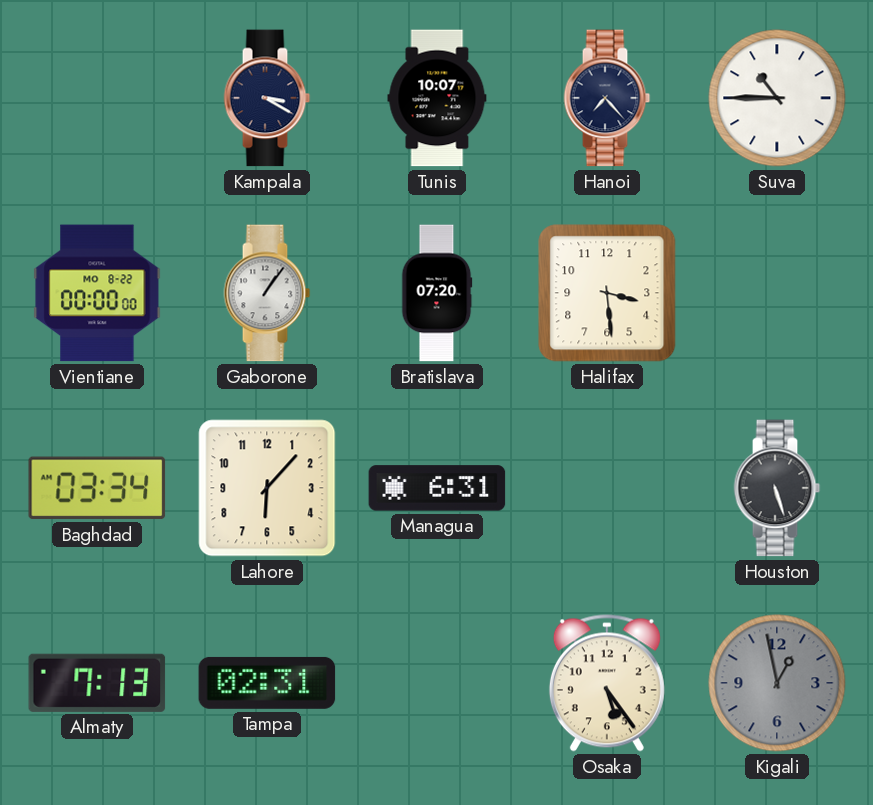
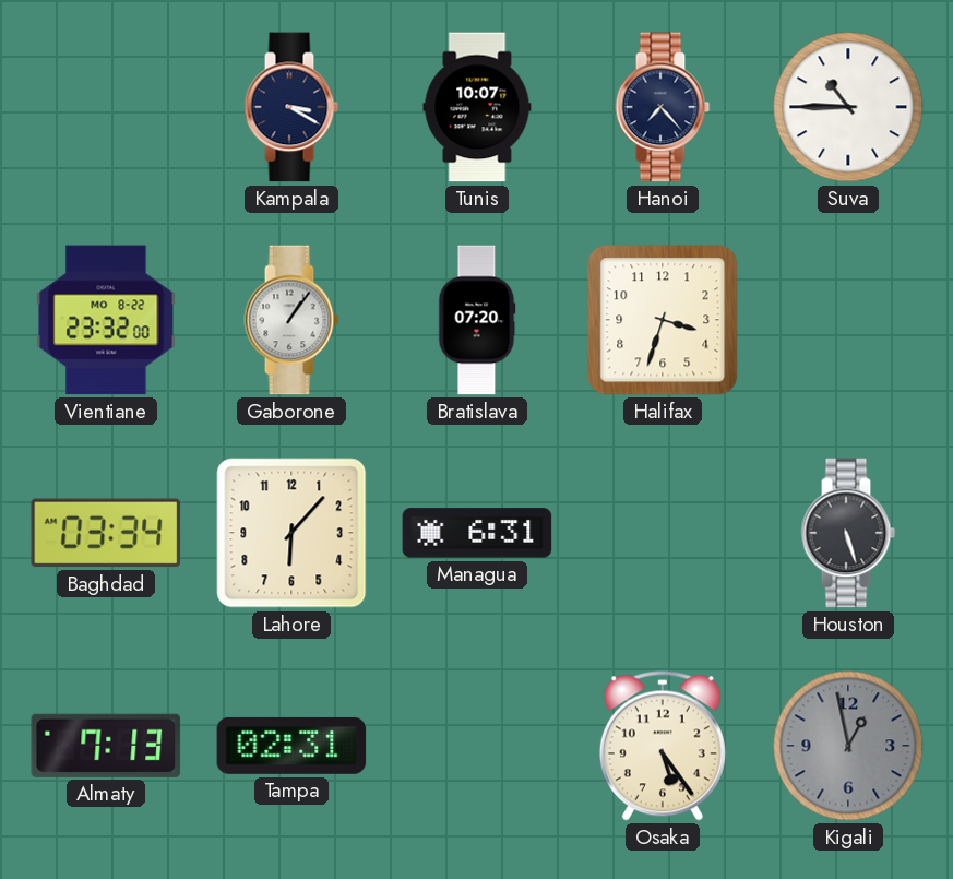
Vientiane: 00:00 -> 23:32 (106, 320)
Halifax: 3:29 -> 3:33 (663, 320)
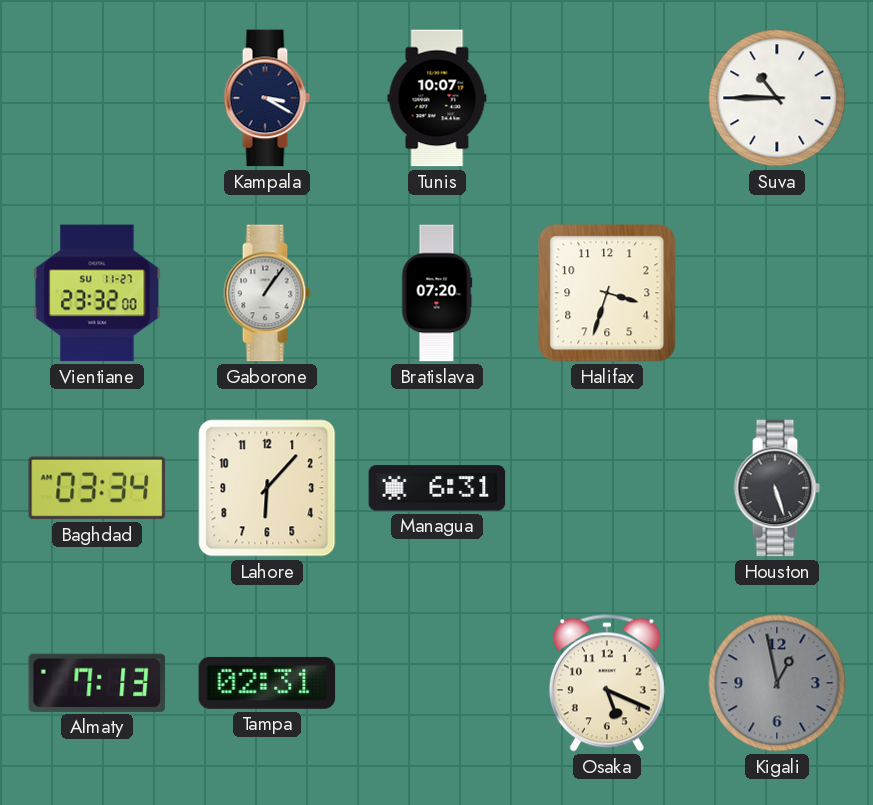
Hanoi: 7:23 -> none (663, 107)
Vientiane date: MO 8-22 -> SU 11-27 (97, 293)
Osaka: 5:24 -> 5:19 (607, 683)
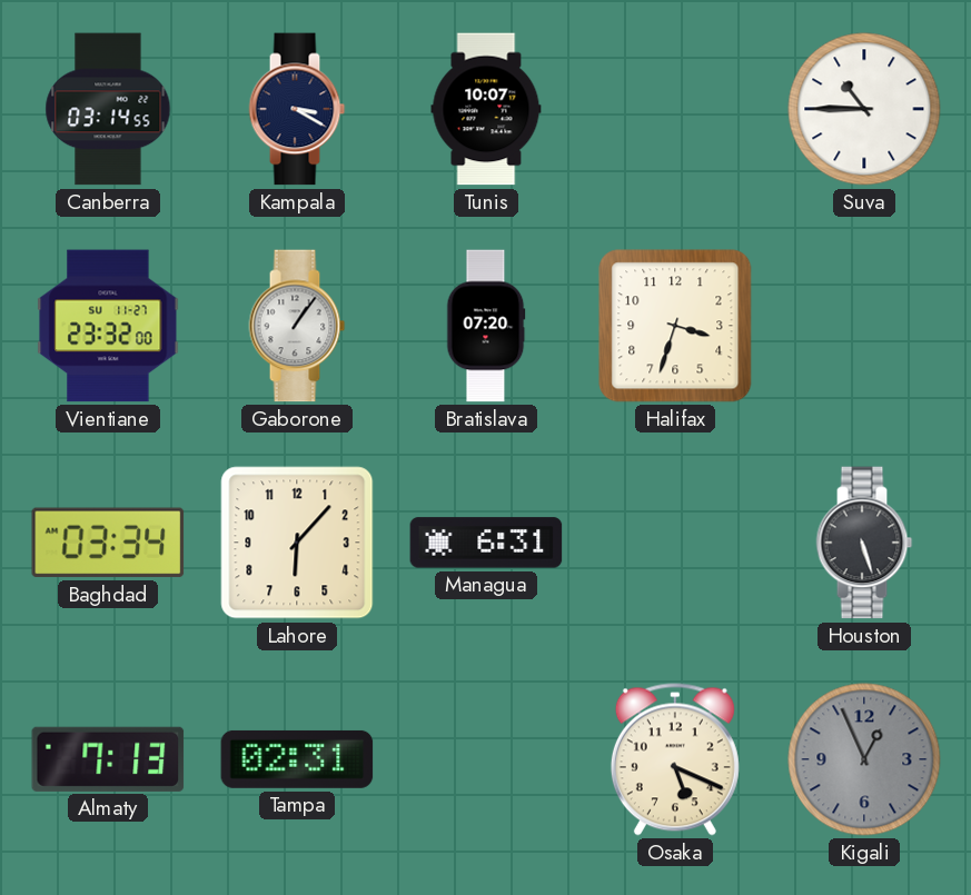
Canberra: none -> 03:14 (108, 109)
Kigali: 12:58 -> 12:56 (864, 759)
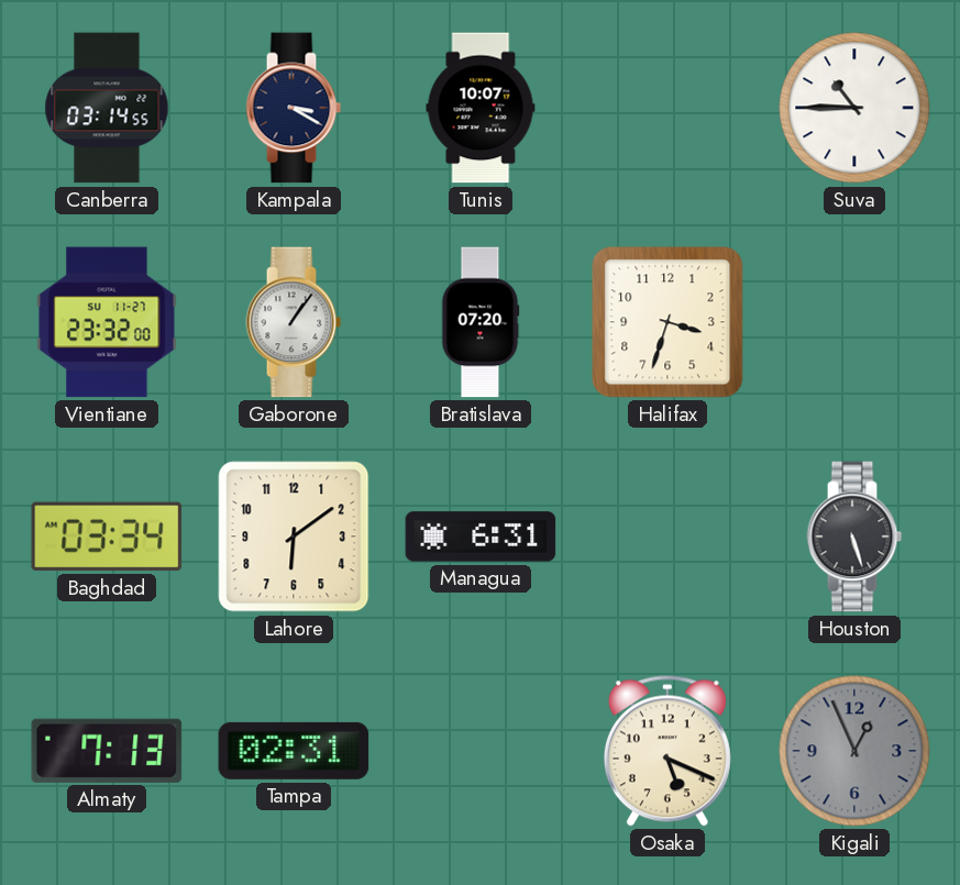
Lahore: 6:07 -> 6:09 (294, 536)
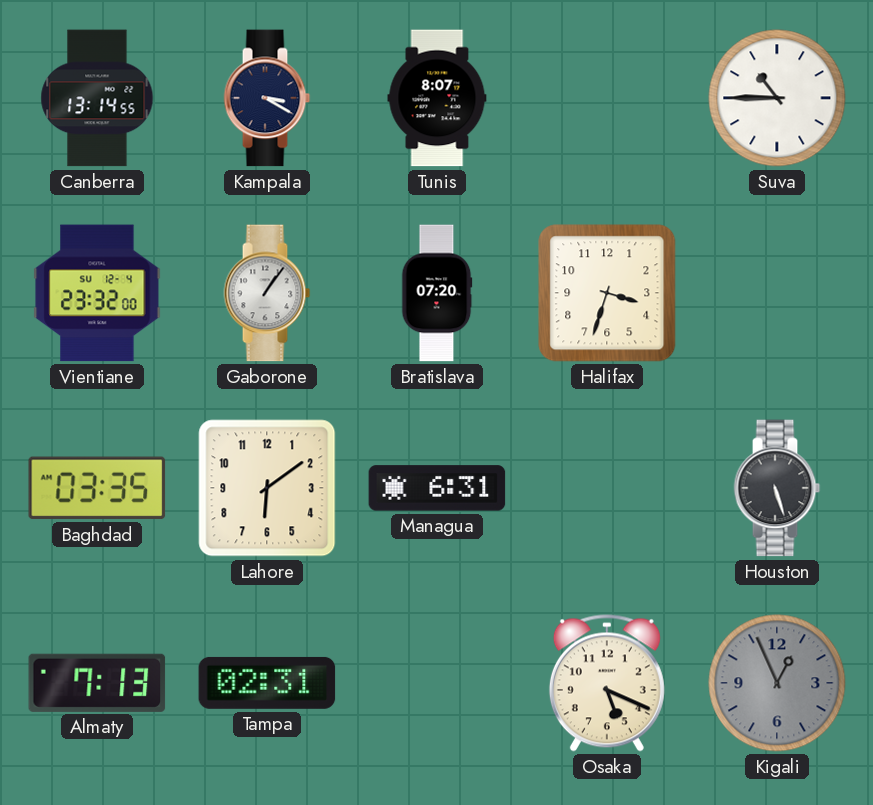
Canberra: 03:14 -> 13:14 (97, 98)
Tunis: 10:07 -> 8:07 (437, 98)
Vientiane date: SU 11-27 -> SU 12-4 (97, 293)
Baghdad: 03:34 -> 03:35 (97, 488)
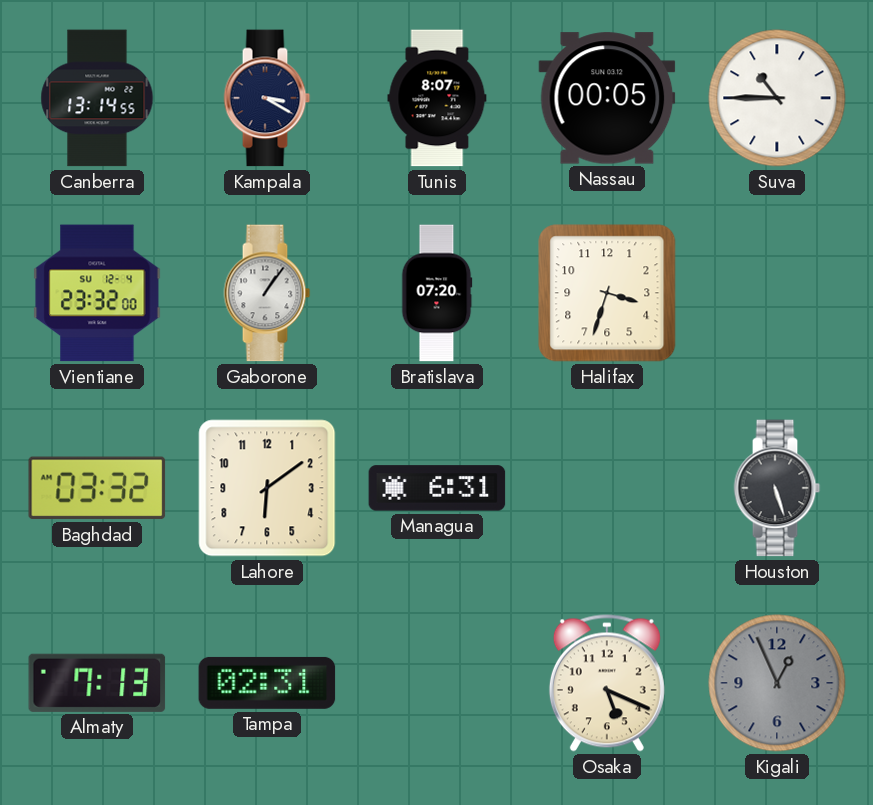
Nassau: none -> 00:05 (607, 98)
Baghdad: 03:35 -> 03:32 (97, 488)
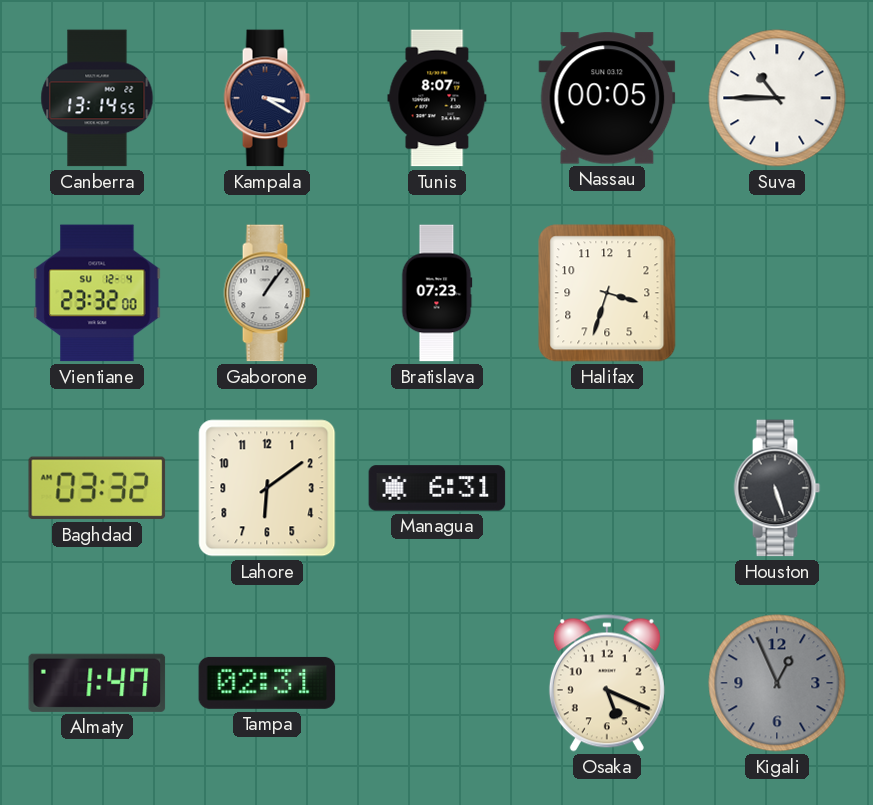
Bratislava: 07:20 -> 07:23 (437, 293)
Almaty: 7:13 -> 1:47 (97, 683)
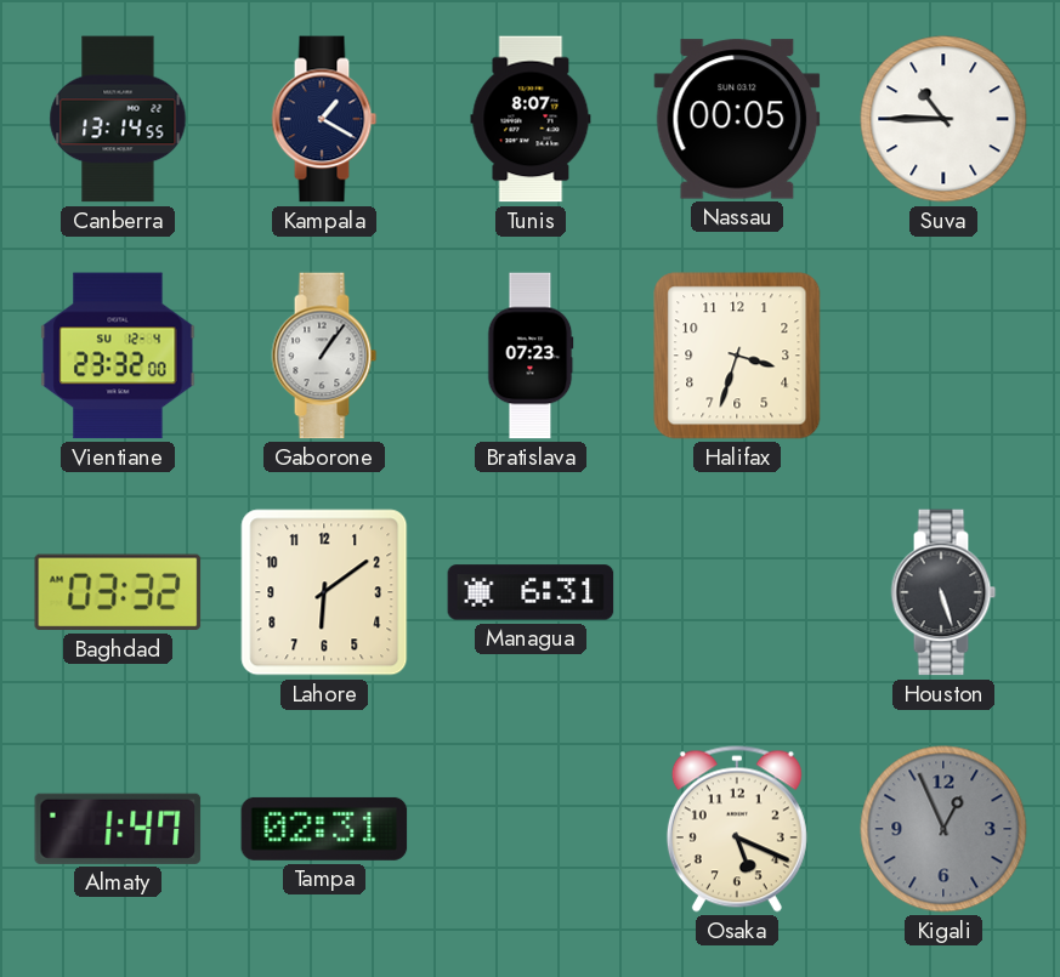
Kampala: 3:20 -> 1:20 (324, 119)
